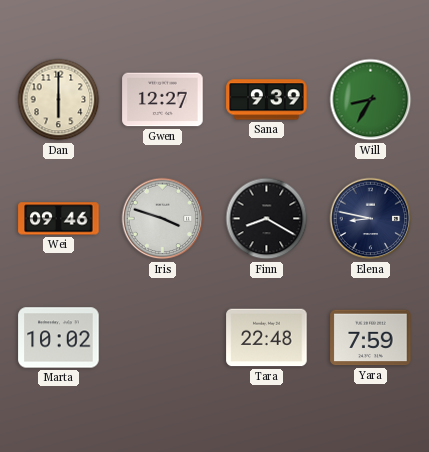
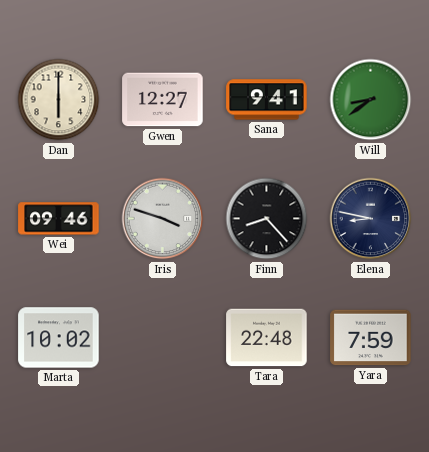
Sana: 9:39 -> 9:41 (267, 100)
Will: 8:35 -> 8:39 (371, 100)
Finn: 8:20 -> 8:23 (267, 219)
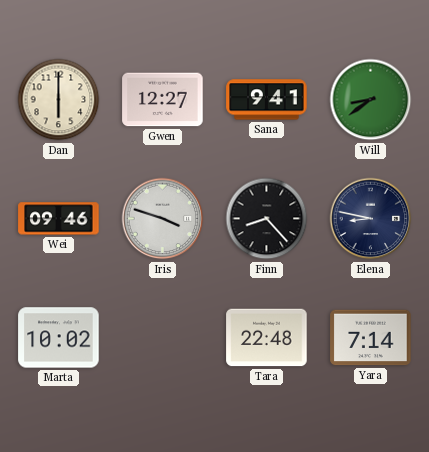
Yara: 7:59 -> 7:14 (371, 338)
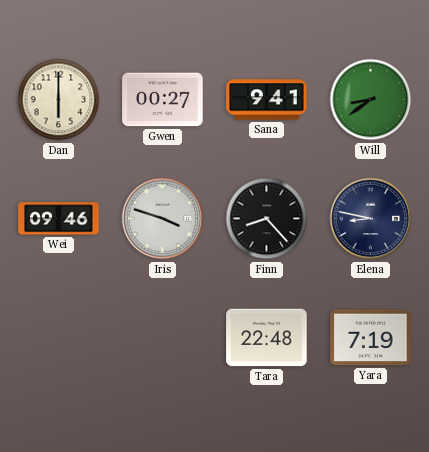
Gwen: 12:27 -> 00:27 (163, 100)
Marta: 10:02 -> none (59, 338)
Yara: 7:14 -> 7:19 (371, 338)
